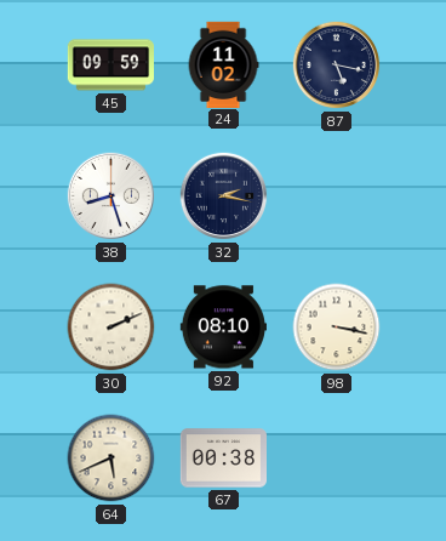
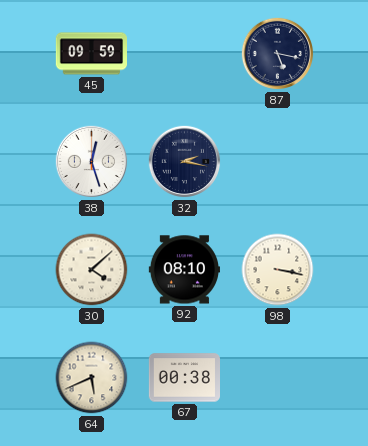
24: 11:02 -> none (223, 64)
38: 8:27 -> 12:27 (92, 162)
30: 2:11 -> 4:08 (92, 270)
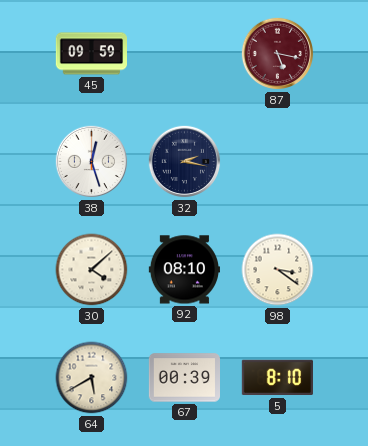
87 dial: navy -> burgundy (278, 54)
98: 3:17 -> 3:21 (278, 270)
64: 5:41 -> 5:40 (92, 378)
67: 00:38 -> 00:39 (184, 378)
5: none -> 8:10 (277, 378)
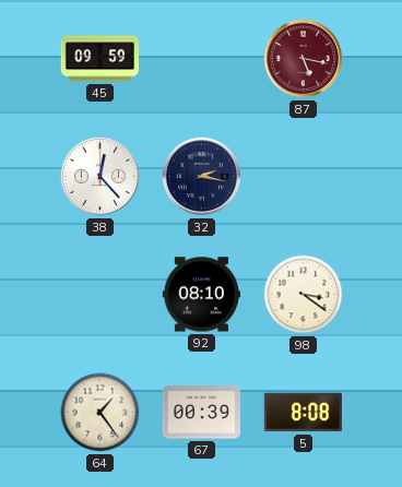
38: 12:27 -> 12:23 (100, 177)
30: 4:08 -> none (92, 270)
64: 5:40 -> 1:24 (100, 413)
5: 8:10 -> 8:08 (303, 413)
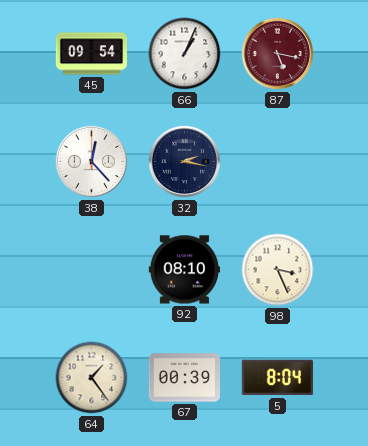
45: 09:59 -> 09:54 (91, 54)
66: none -> 1:04 (185, 54)
98: 3:21 -> 3:26 (278, 270)
5: 8:08 -> 8:04 (277, 378)
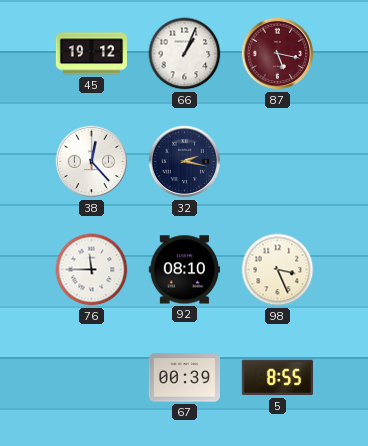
45: 09:54 -> 19:12 (91, 54)
76: none -> 11:45 (92, 270)
64: 1:24 -> none (92, 378)
5: 8:04 -> 8:55 (277, 378)
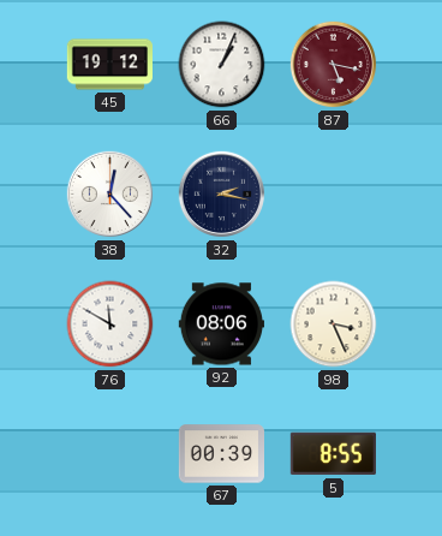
76: 11:45 -> 11:50 (110, 324)
92: 08:10 -> 08:06 (221, 324)
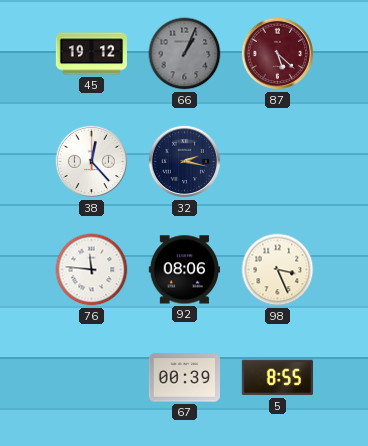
66 dial: white -> grey (185, 54)
87: 5:17 -> 5:22 (278, 54)
76: 11:50 -> 11:46 (92, 270)
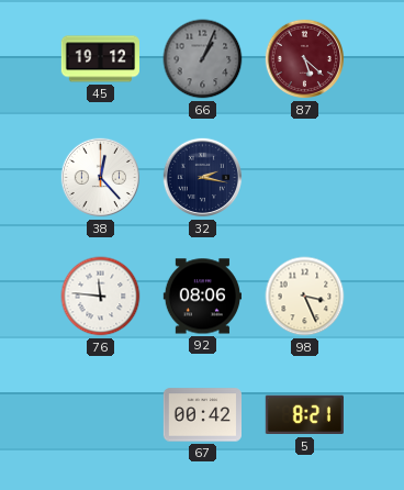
67: 00:39 -> 00:42 (202, 415)
5: 8:55 -> 8:21 (304, 415)
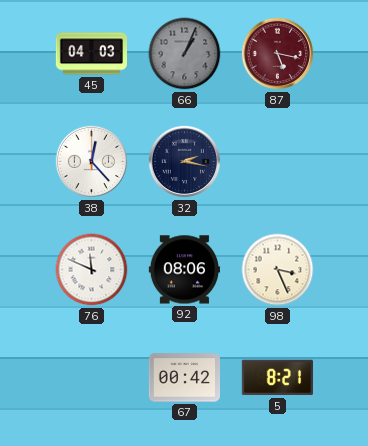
45: 19:12 -> 04:03 (91, 54)
87: 5:22 -> 5:17 (278, 54)
76: 11:46 -> 11:49 (92, 270)
